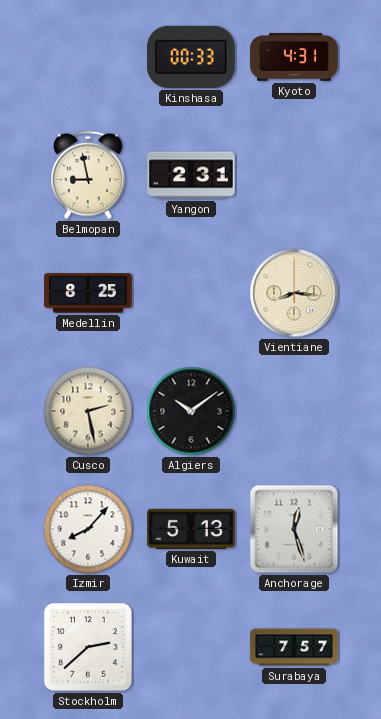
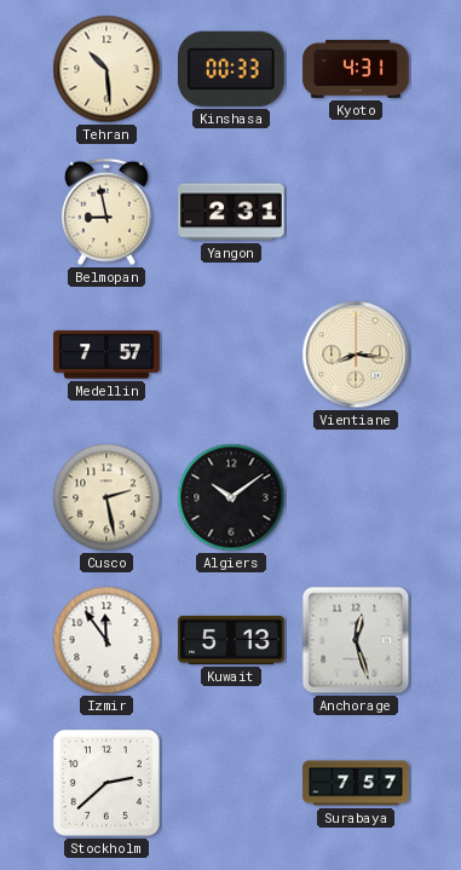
Tehran: none -> 10:29 (106, 69)
Medellin: 8:25 -> 7:57 (106, 355)
Izmir: 8:07 -> 11:54 (106, 640)
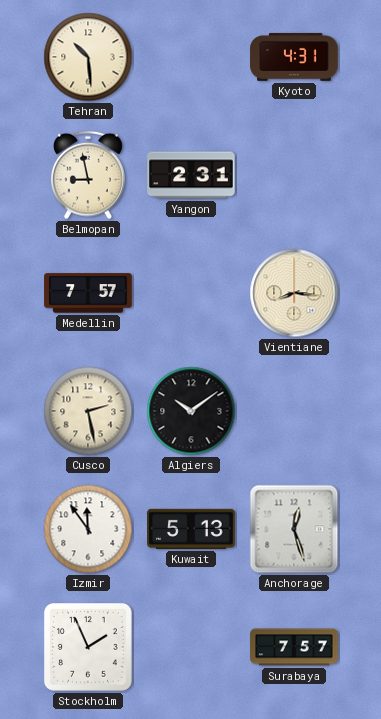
Kinshasa: 00:33 -> none (232, 69)
Stockholm: 2:38 -> 1:56 (88, 647)
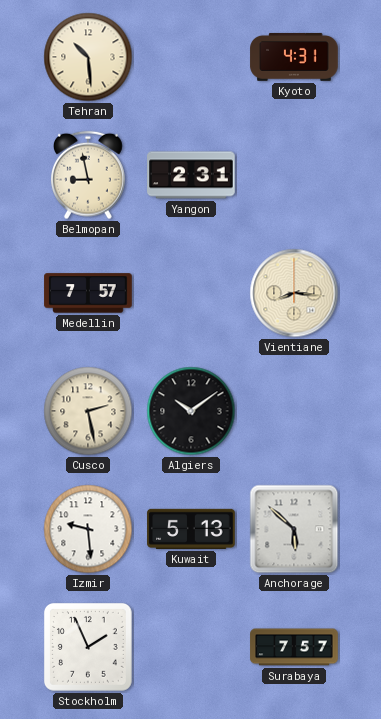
Izmir: 11:54 -> 9:29 (88, 529)
Anchorage: 12:27 -> 5:52 (294, 529)
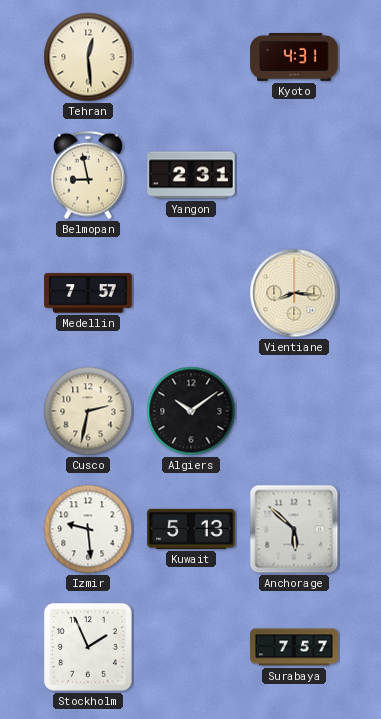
Tehran: 10:29 -> 12:29 (88, 57)
Cusco: 2:28 -> 2:32 (88, 411)
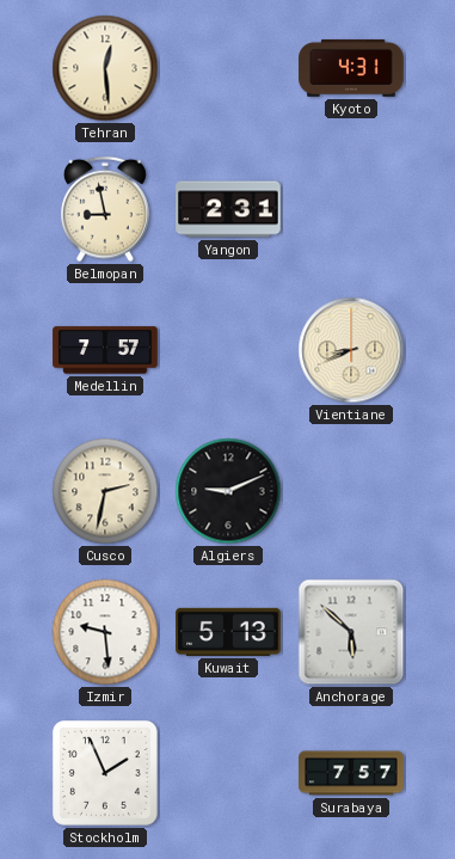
Vientiane: 8:16 -> 8:41 (351, 350)
Algiers: 10:09 -> 9:11 (228, 491)
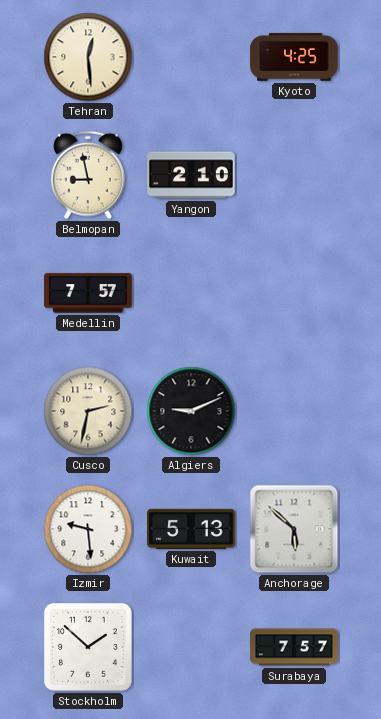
Kyoto: 4:31 -> 4:25 (294, 57)
Yangon: 2:31 -> 2:10 (191, 175)
Vientiane: 8:41 -> none (351, 350)
Stockholm: 1:56 -> 1:52 (88, 647)
